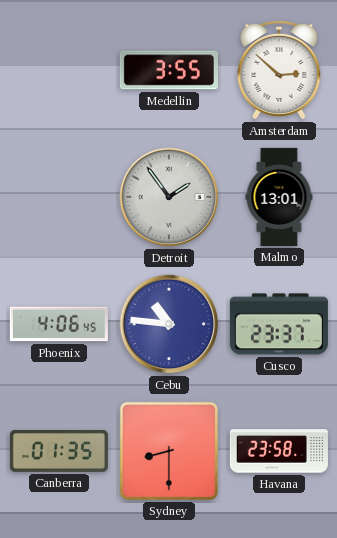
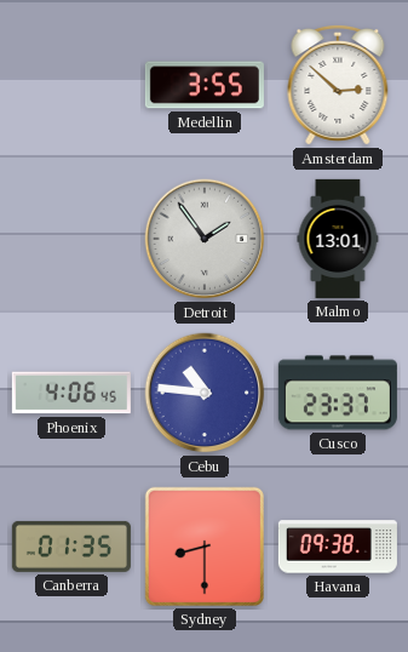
Havana: 23:58 -> 09:38 (338, 547)
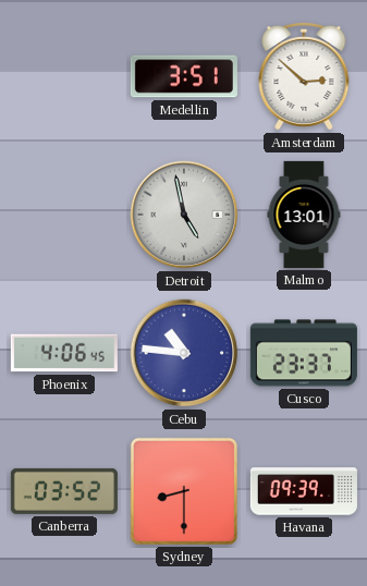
Medellin: 3:55 -> 3:51 (184, 76)
Detroit: 1:54 -> 4:58 (184, 215)
Canberra: 01:35 -> 03:52 (64, 491)
Havana: 09:38 -> 09:39 (304, 491)
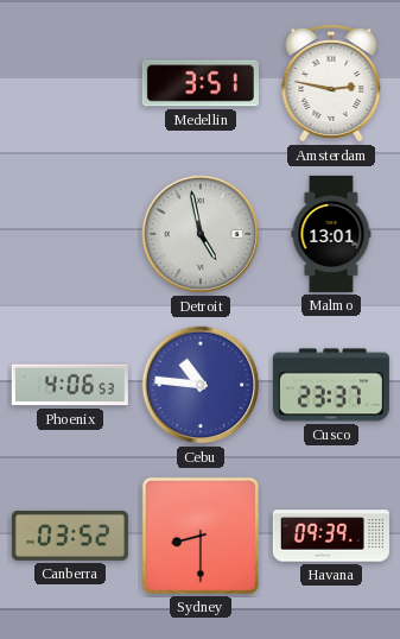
Amsterdam: 2:52 -> 2:47 (331, 83)
Phoenix: 4:06:45 -> 4:06:53 (70, 385)
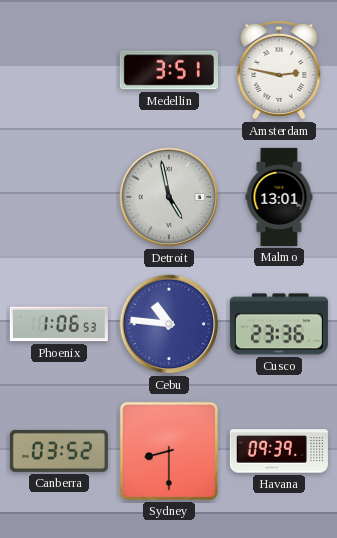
Phoenix: 4:06 -> 1:06 (59, 324)
Cusco: 23:37 -> 23:36 (279, 324)
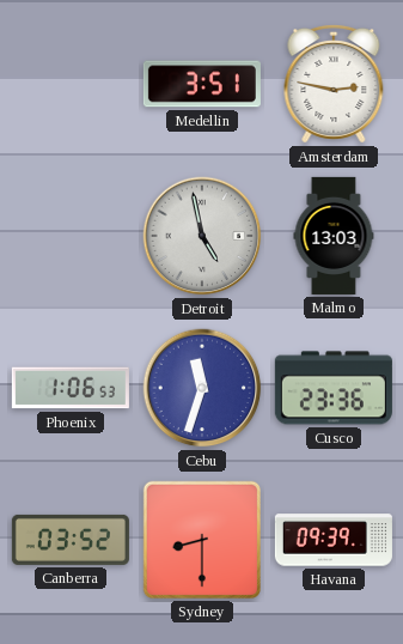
Malmo: 13:01 -> 13:03 (334, 236)
Cebu: 10:46 -> 11:33 (202, 388)
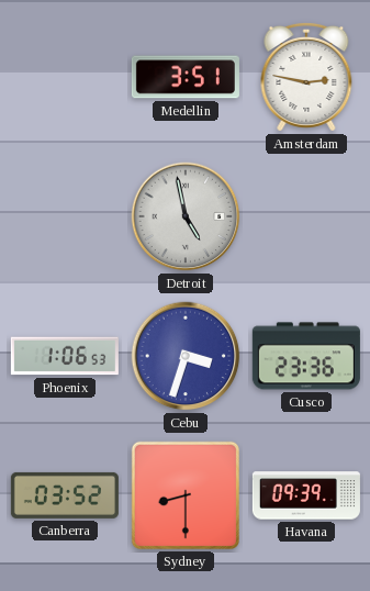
Malmo: 13:03 -> none (334, 236)
Cebu: 11:33 -> 3:33 (186, 356)
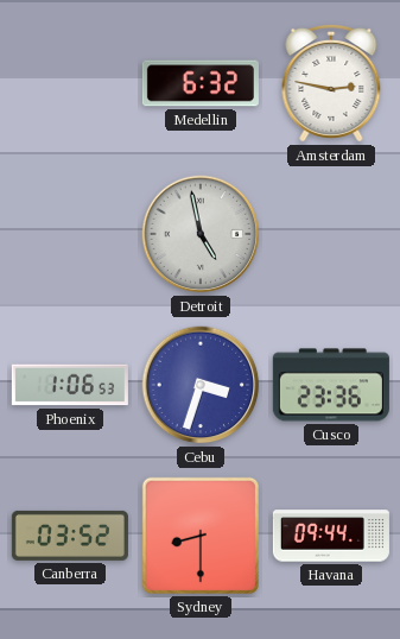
Medellin: 3:51 -> 6:32 (201, 83)
Havana: 09:39 -> 09:44 (331, 536)
